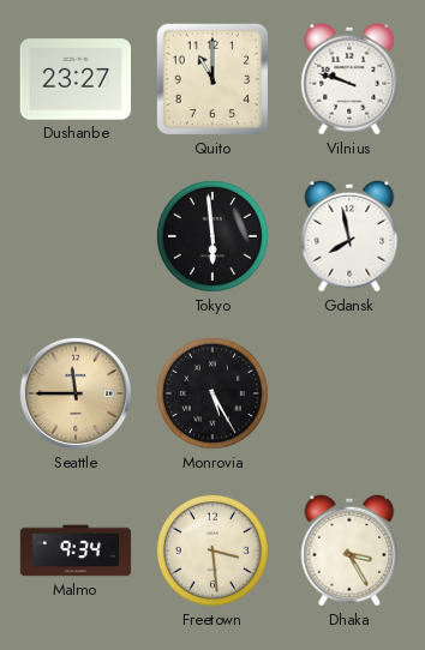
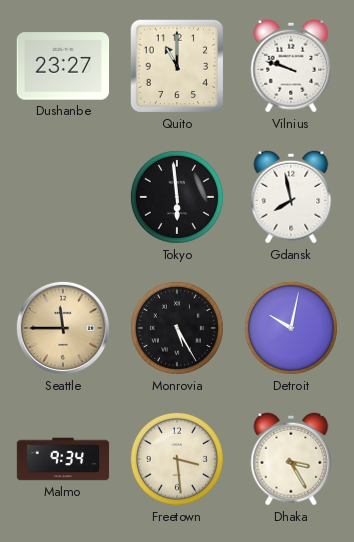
Detroit: none -> 10:02 (291, 328)
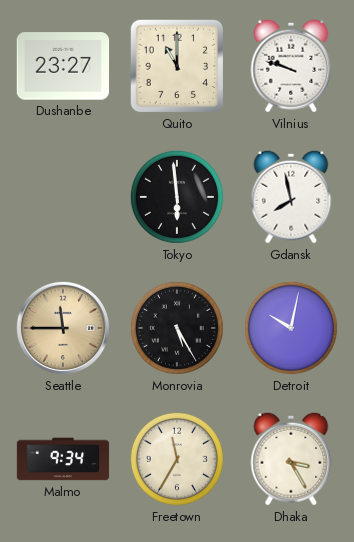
Freetown: 3:29 -> 11:35 (177, 459)
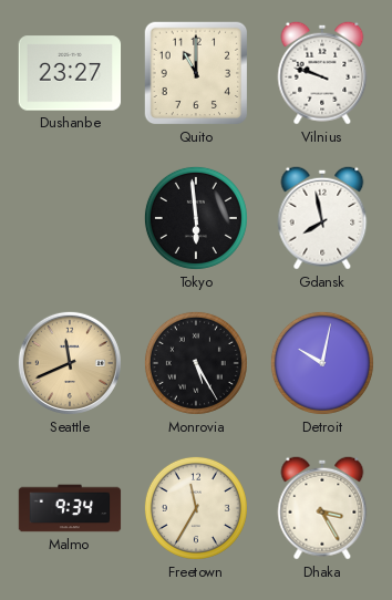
Seattle: 11:45 -> 11:41 (70, 363)
